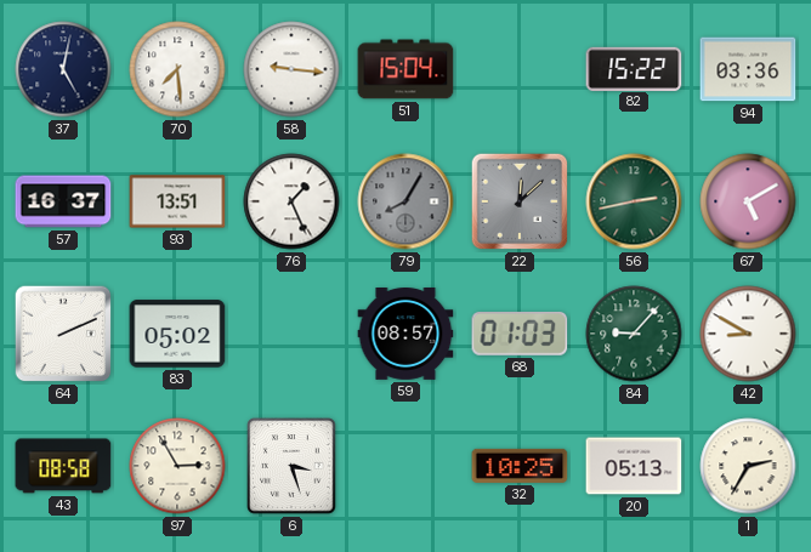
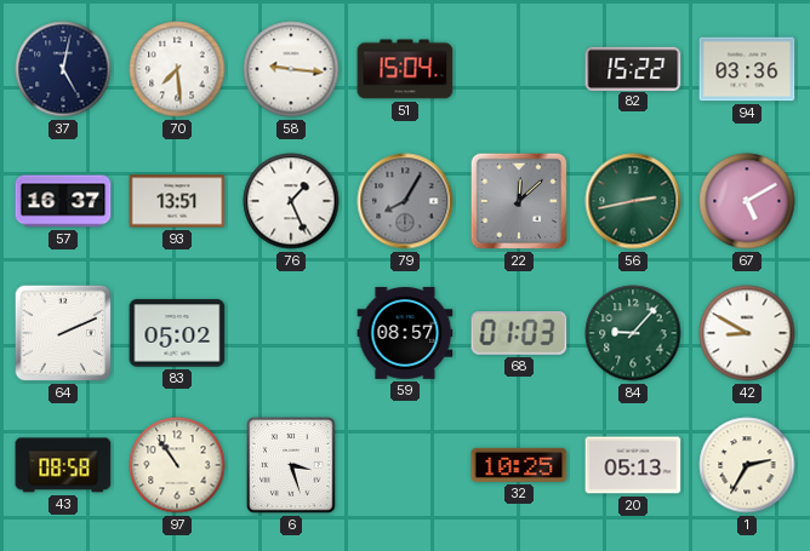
97: 2:55 -> 10:54 (177, 465)
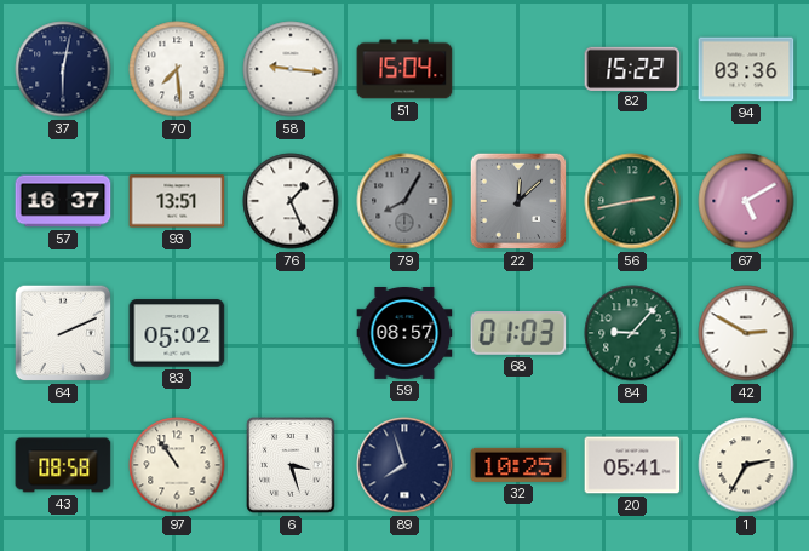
37: 5:02 -> 6:02 (63, 69)
42: 8:50 -> 2:50 (746, 333)
89: none -> 7:57 (404, 465)
20: 05:13 -> 05:41 (632, 465)
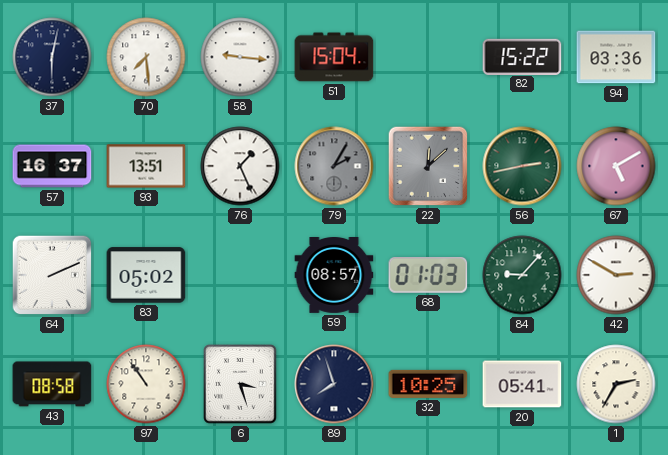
79: 8:05 -> 2:05 (334, 166)
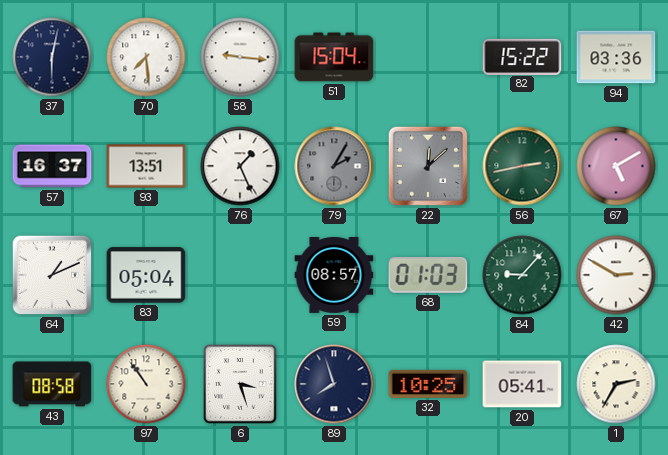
64: 2:11 -> 1:11 (52, 275)
83: 05:02 -> 05:04 (146, 275)
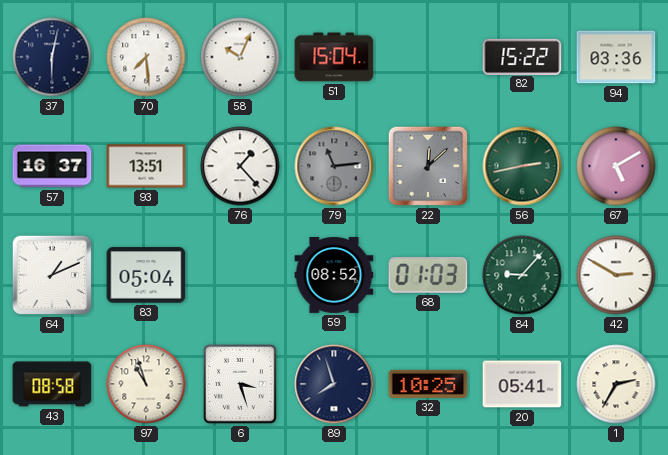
58: 9:16 -> 10:04 (240, 57)
76: 1:26 -> 1:23 (240, 166)
79: 2:05 -> 11:14 (334, 166)
59: 08:57 -> 08:52 (334, 276)
97: 10:54 -> 10:57 (146, 384)
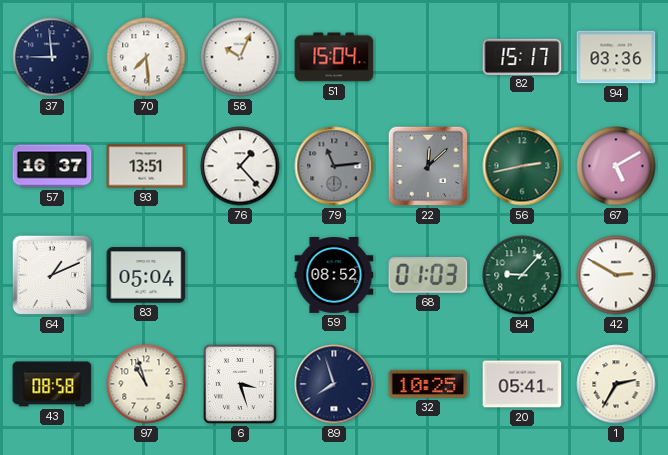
37: 6:02 -> 8:59 (52, 57)
82: 15:22 -> 15:17 (522, 56)
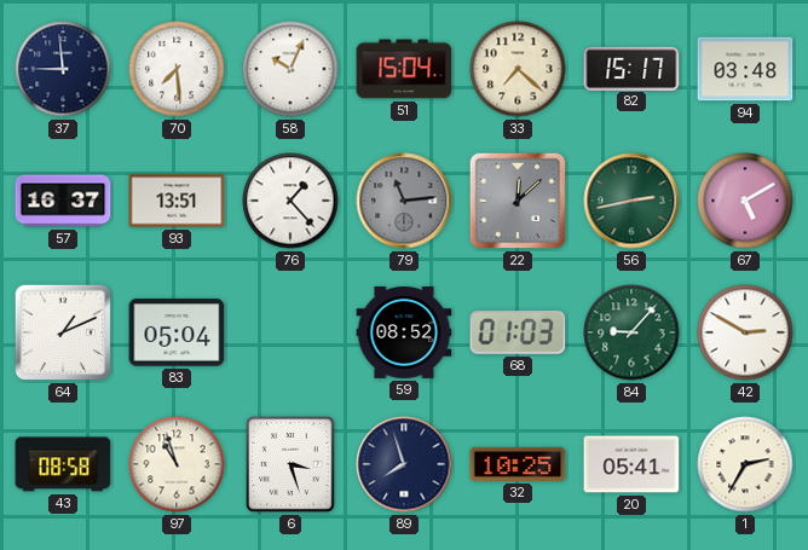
33: none -> 7:22 (518, 69)
94: 03:36 -> 03:48 (745, 69)
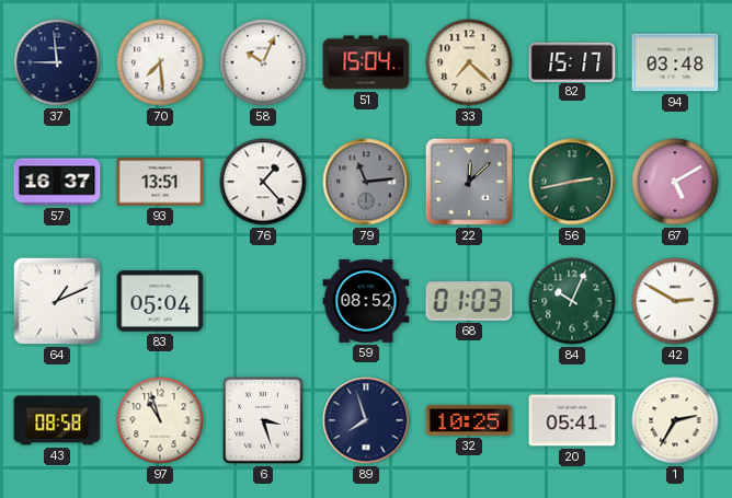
84: 9:07 -> 10:04 (572, 301)
